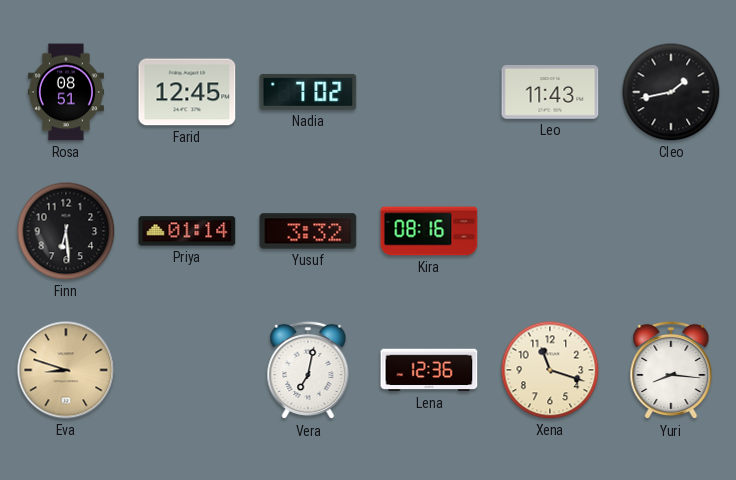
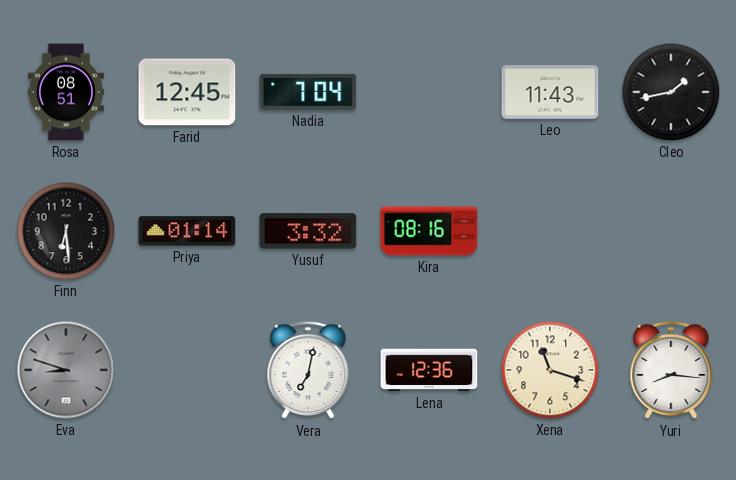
Nadia: 7:02 -> 7:04 (308, 92)
Eva dial: champagne -> grey (66, 370)
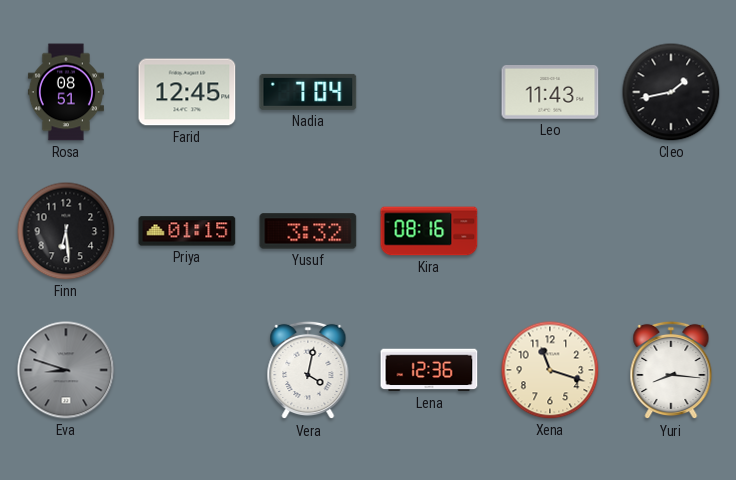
Priya: 01:14 -> 01:15 (187, 231)
Vera: 7:02 -> 4:02 (308, 370)
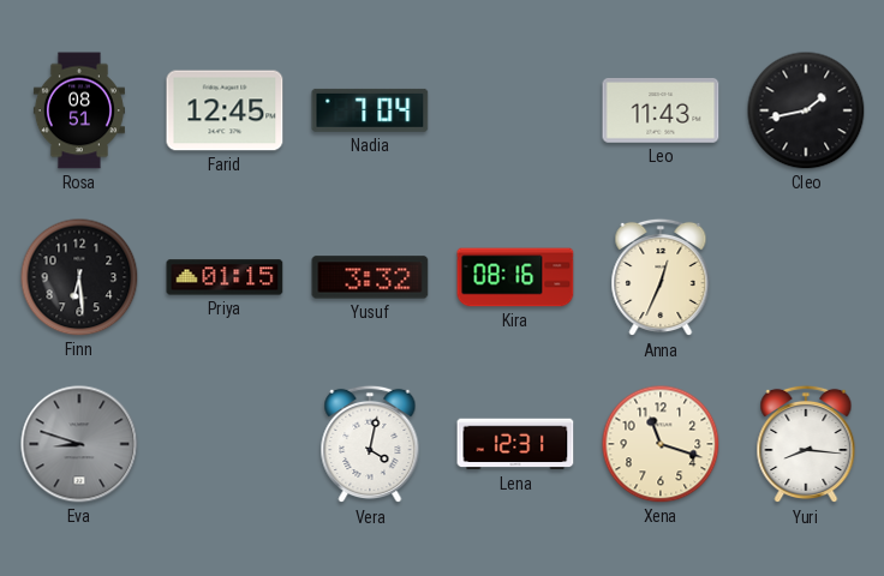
Anna: none -> 12:34 (661, 277)
Lena: 12:36 -> 12:31 (515, 444)
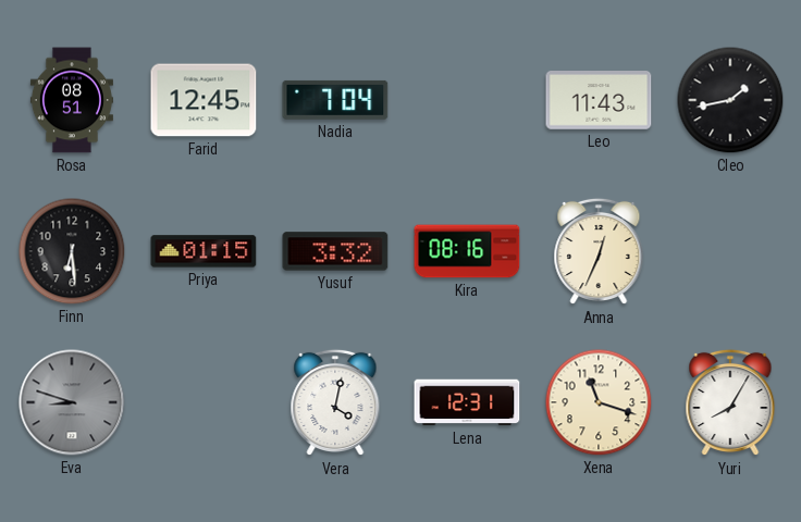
Yuri: 8:16 -> 8:05 (730, 402)
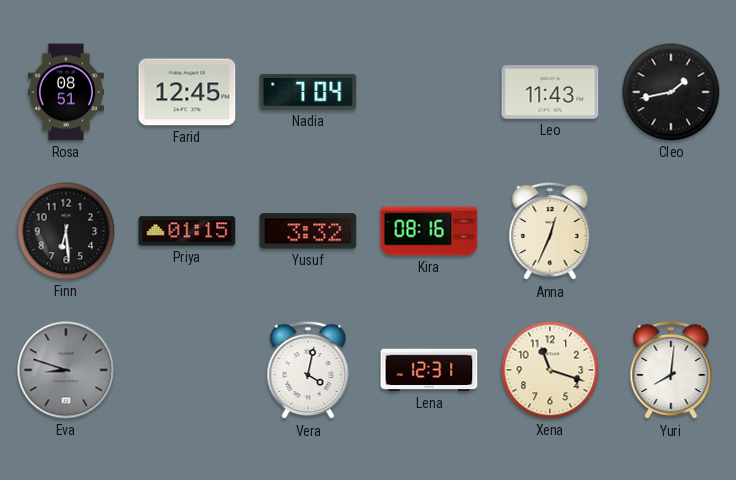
Yuri: 8:05 -> 8:01 (671, 370)
